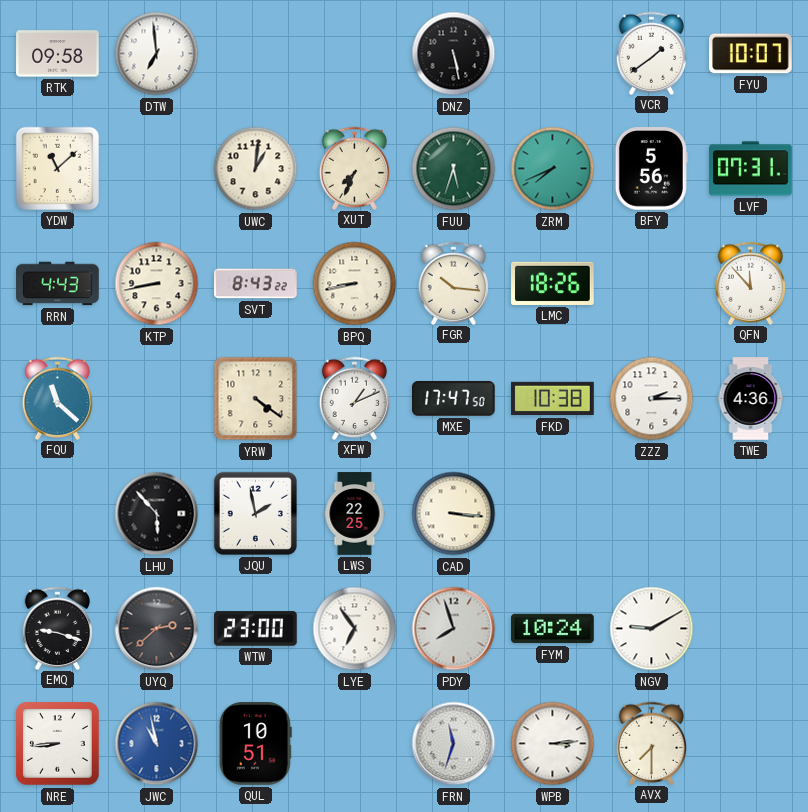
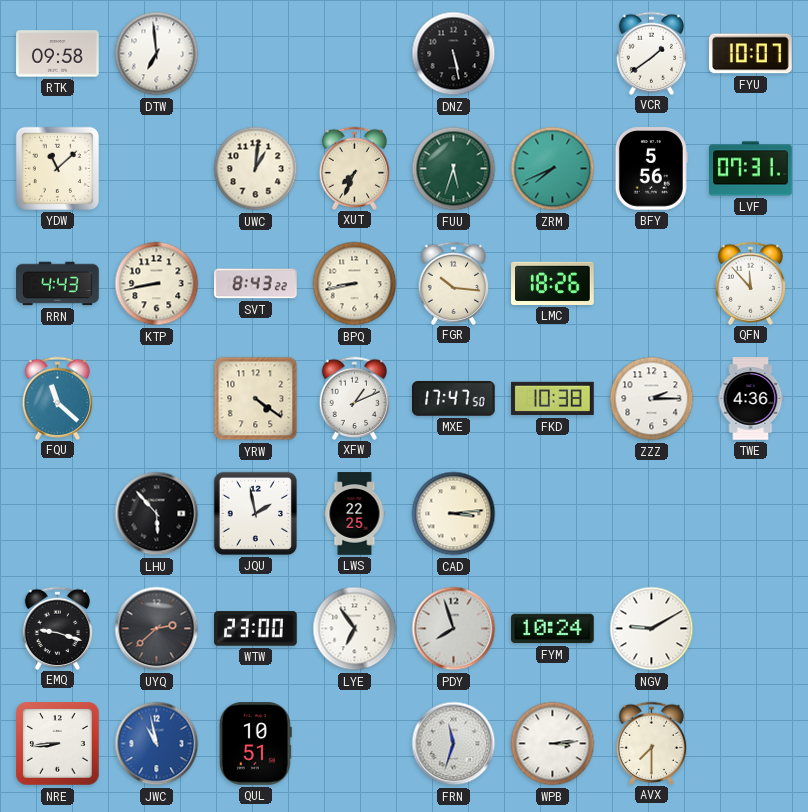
CAD: 3:16 -> 3:14 (454, 514)
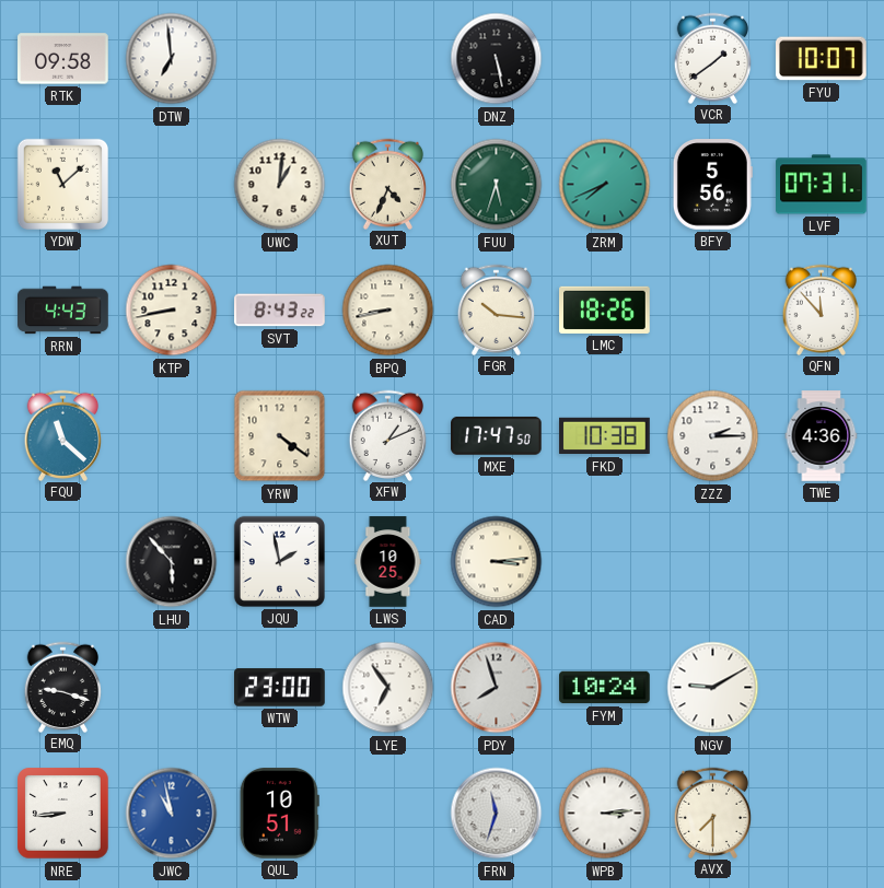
XUT: 7:34 -> 4:34 (388, 184)
LWS: 22:25 -> 10:25 (388, 562)
UYQ: 2:38 -> none (157, 629)
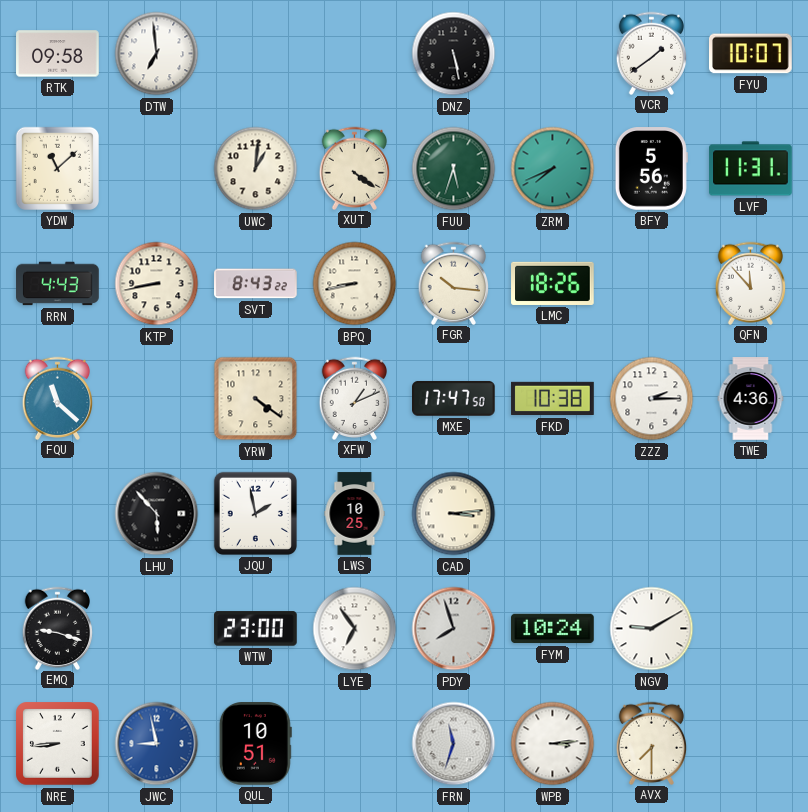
XUT: 4:34 -> 4:21 (355, 168)
LVF: 07:31 -> 11:31 (751, 169)
JWC: 10:58 -> 8:58 (157, 744)
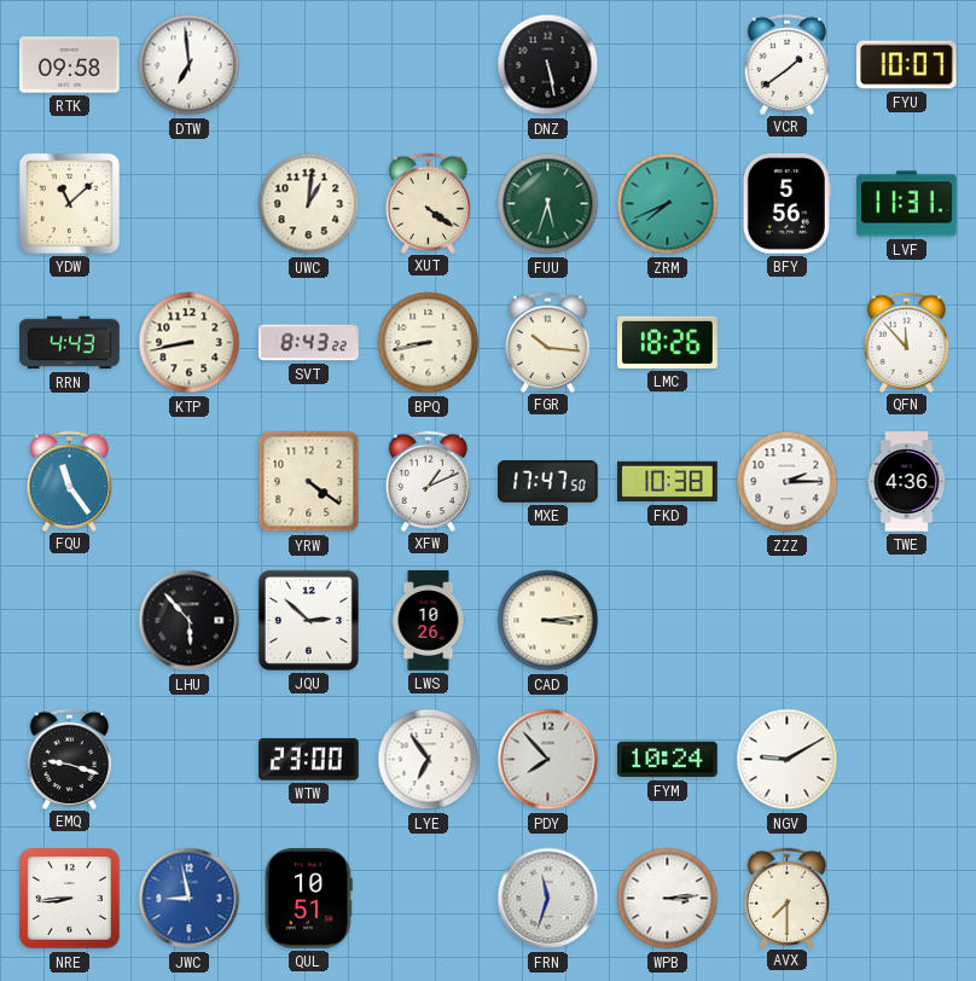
FQU: 11:22 -> 11:24 (70, 481)
JQU: 1:58 -> 2:52 (308, 620)
LWS: 10:25 -> 10:26 (429, 621)
PDY: 7:57 -> 7:53 (548, 760)
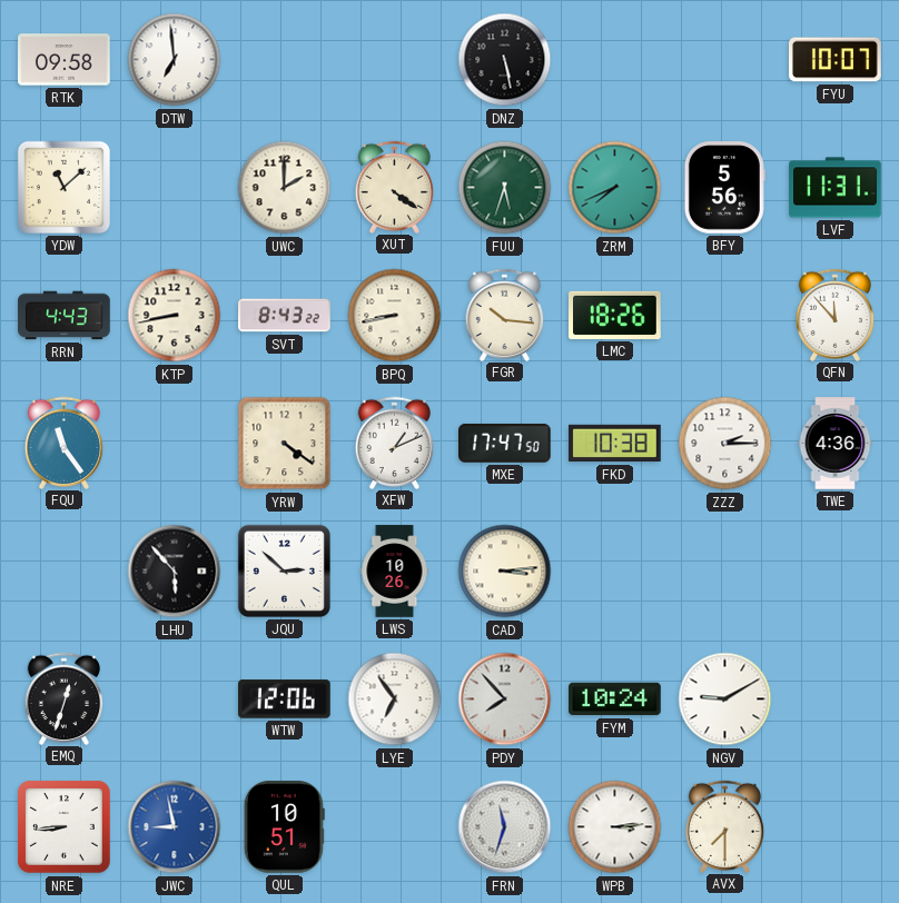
VCR: 1:39 -> none (788, 64)
UWC: 1:01 -> 2:00 (285, 188)
EMQ: 9:18 -> 12:33 (65, 698)
WTW: 23:00 -> 12:06 (285, 699)
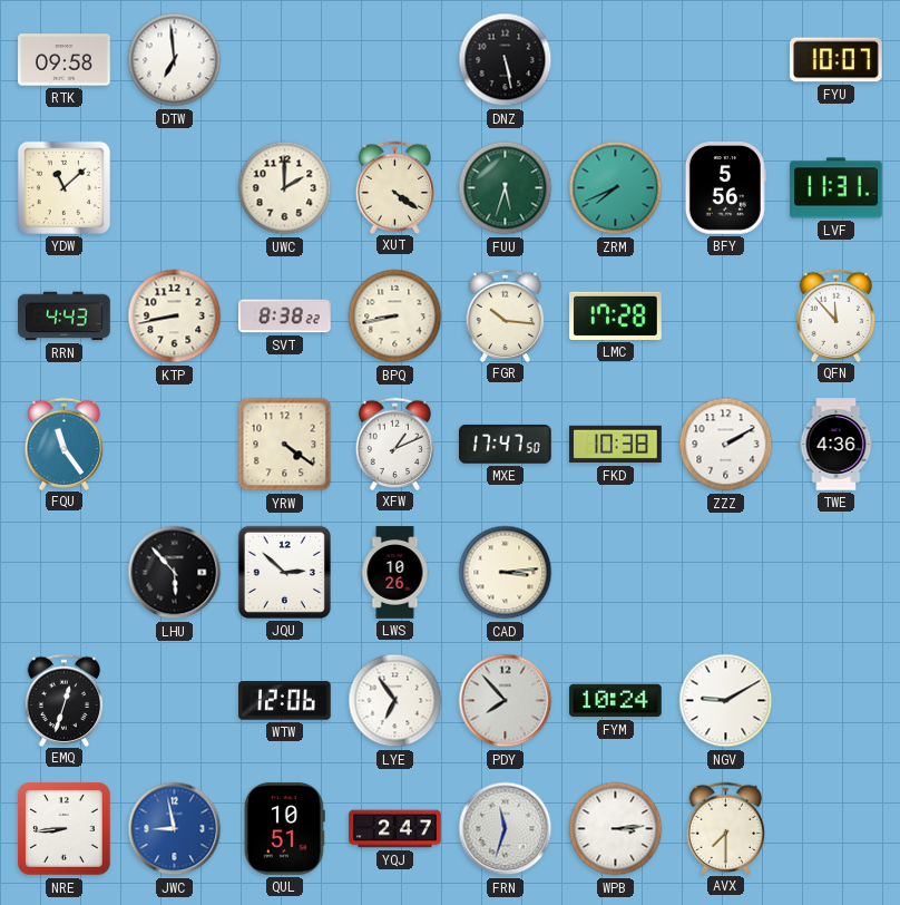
SVT: 8:43 -> 8:38 (285, 317)
LMC: 18:26 -> 17:28 (616, 315)
ZZZ: 2:15 -> 2:10 (726, 445)
YQJ: none -> 2:47 (395, 829)
